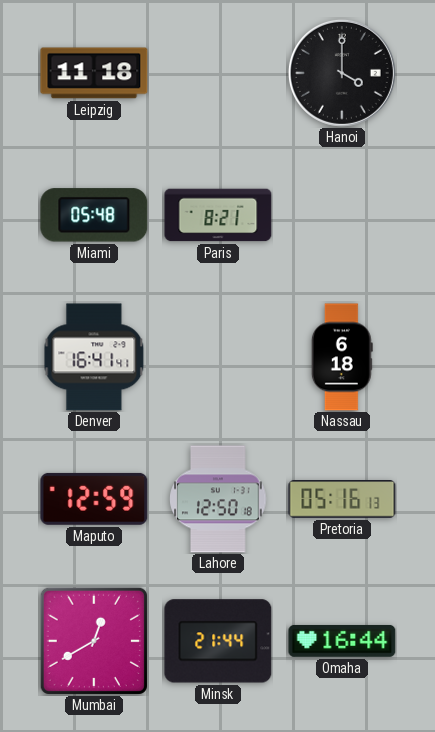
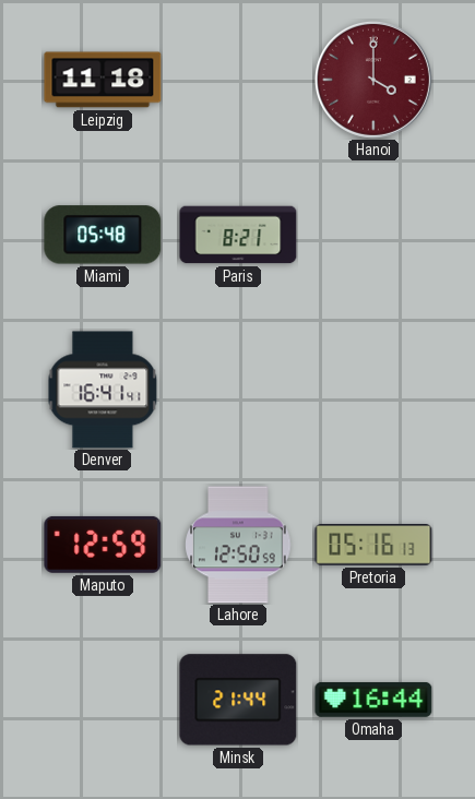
Hanoi dial: black -> burgundy (373, 80)
Nassau: 6:18 -> none (342, 357)
Lahore: 12:50:18 -> 12:50:59 (238, 545)
Mumbai: 12:40 -> none (94, 641)
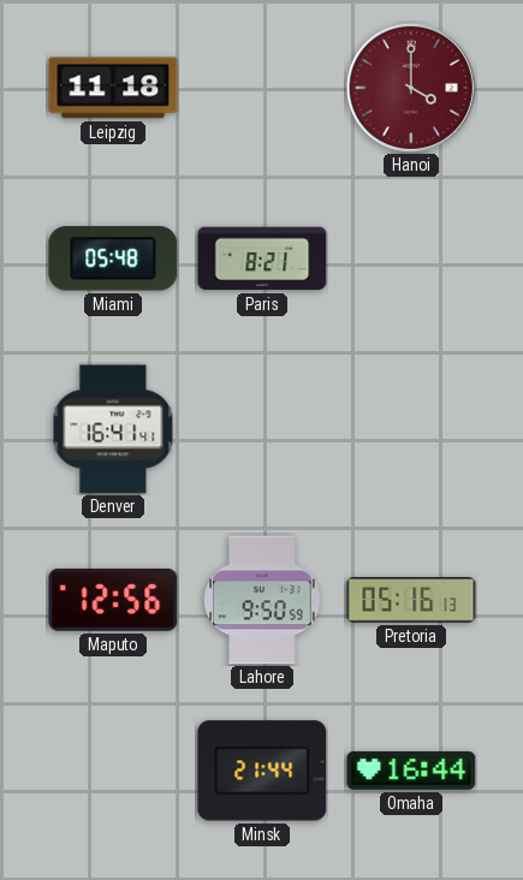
Maputo: 12:59 -> 12:56 (113, 600)
Lahore: 12:50 -> 9:50 (262, 600)
